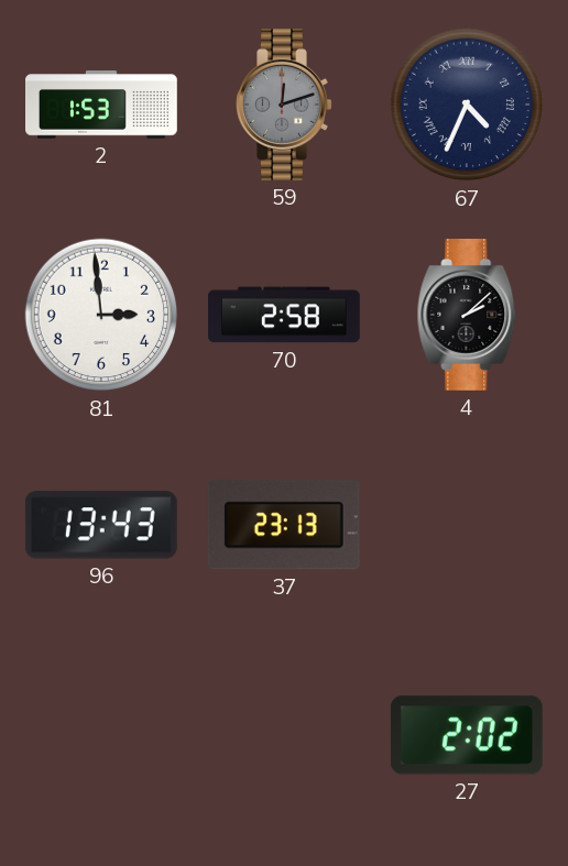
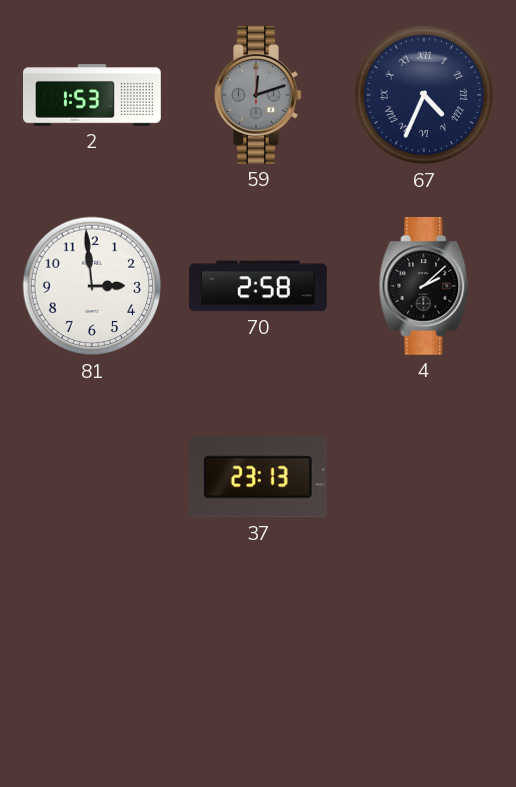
96: 13:43 -> none (101, 525)
27: 2:02 -> none (467, 735)
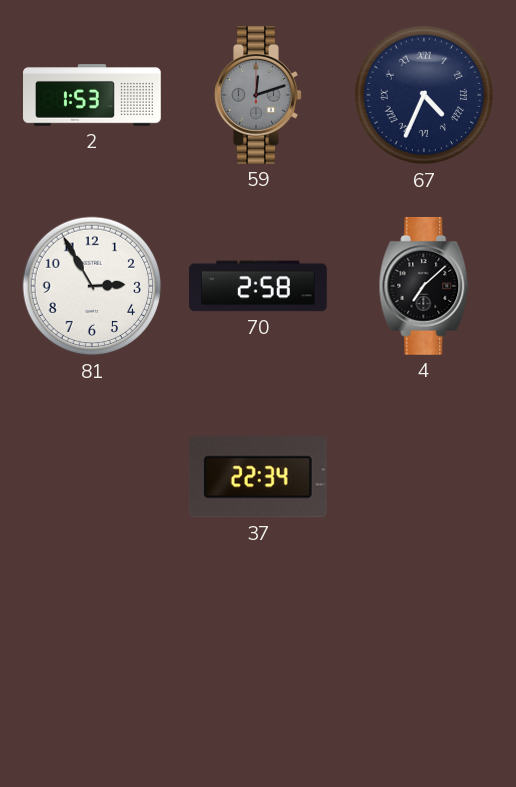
81: 2:59 -> 2:55 (92, 286)
4: 2:08 -> 7:08 (424, 286)
37: 23:13 -> 22:34 (258, 477)
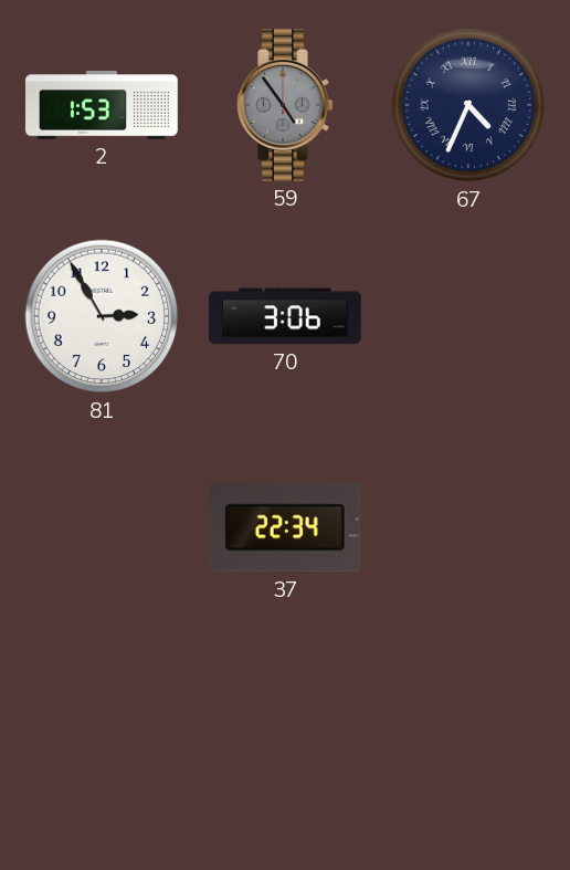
59: 12:12 -> 4:54 (285, 105)
70: 2:58 -> 3:06 (286, 316)
4: 7:08 -> none (424, 286)
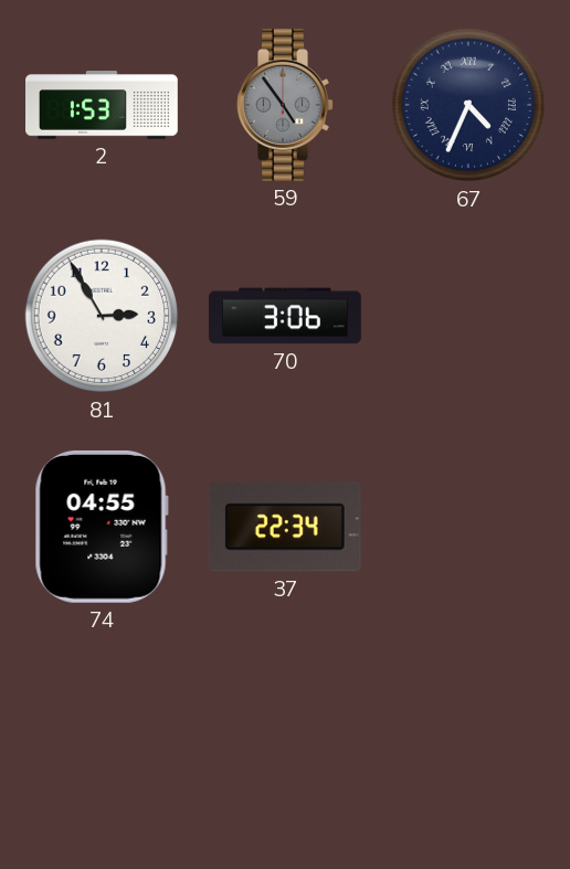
74: none -> 04:55 (102, 527)
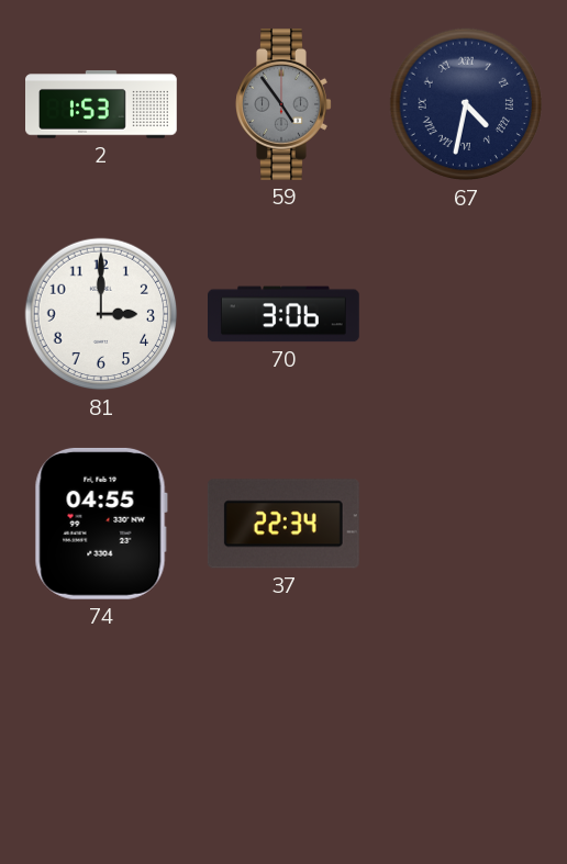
67: 4:34 -> 4:32 (466, 104)
81: 2:55 -> 3:00 (101, 314)
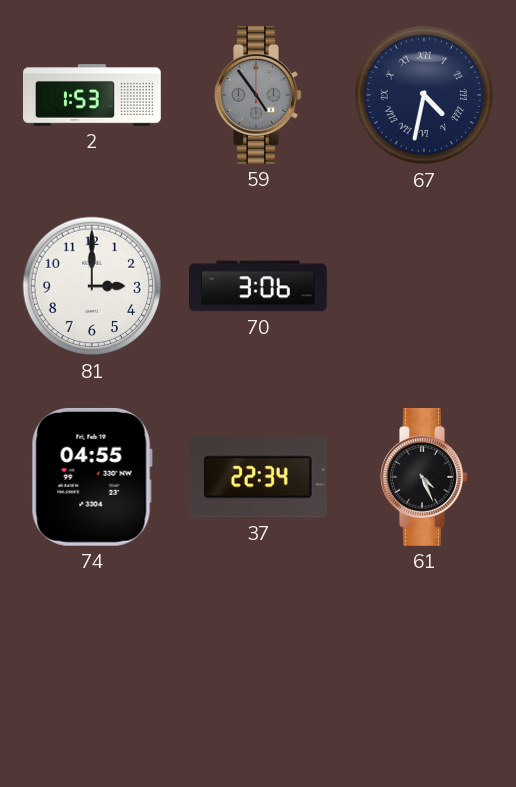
61: none -> 4:26 (424, 477)
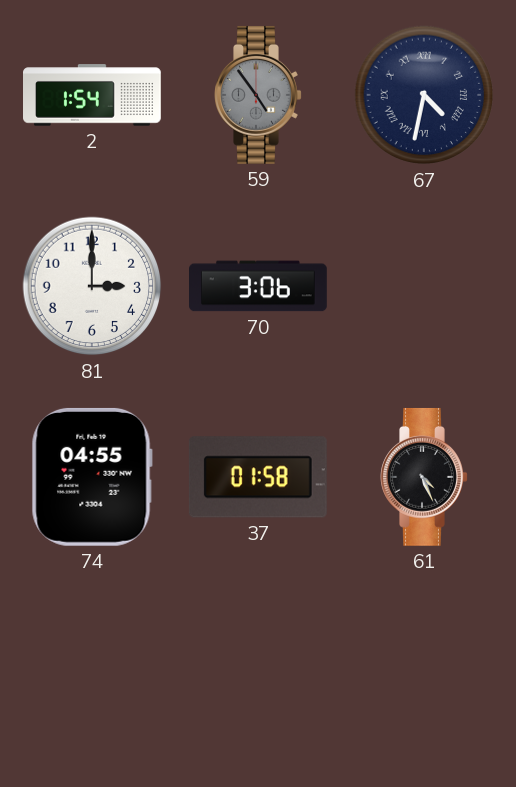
2: 1:53 -> 1:54 (93, 95)
37: 22:34 -> 01:58 (258, 477)
